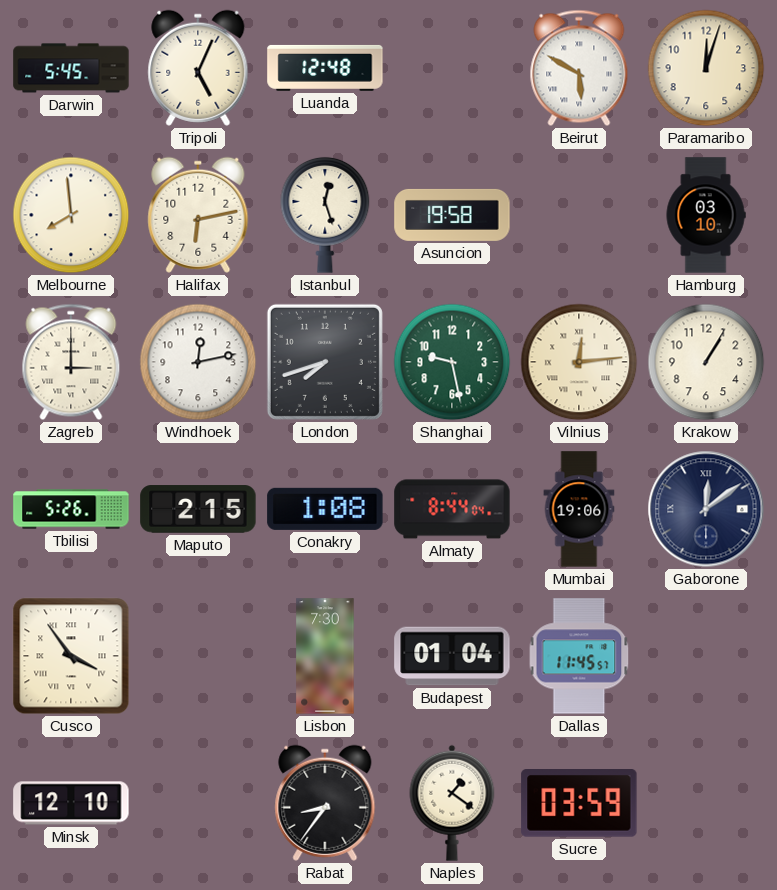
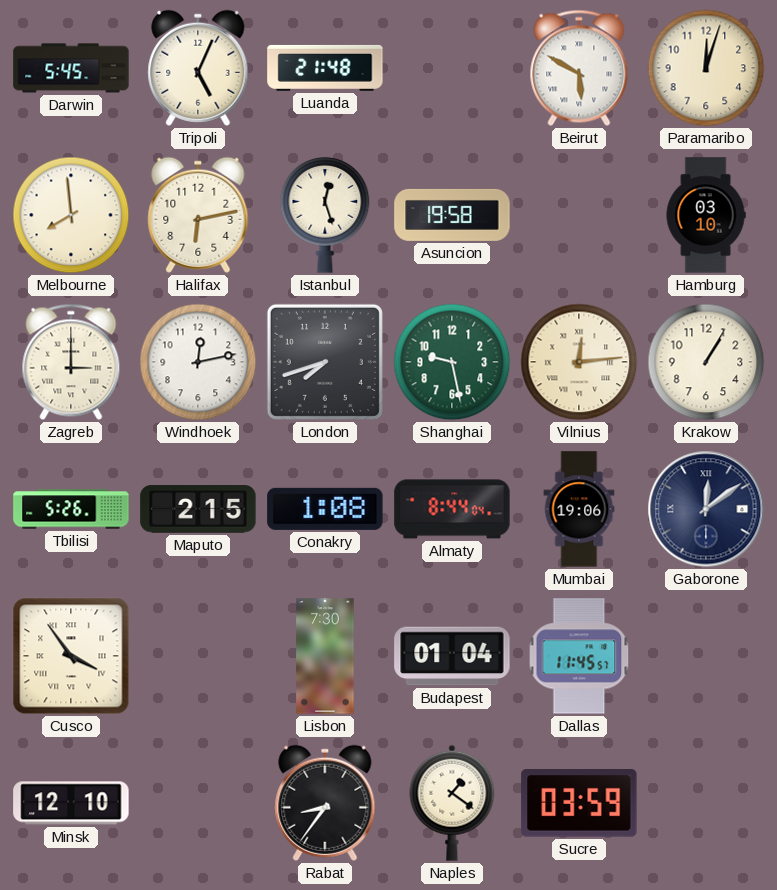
Luanda: 12:48 -> 21:48 (325, 68)
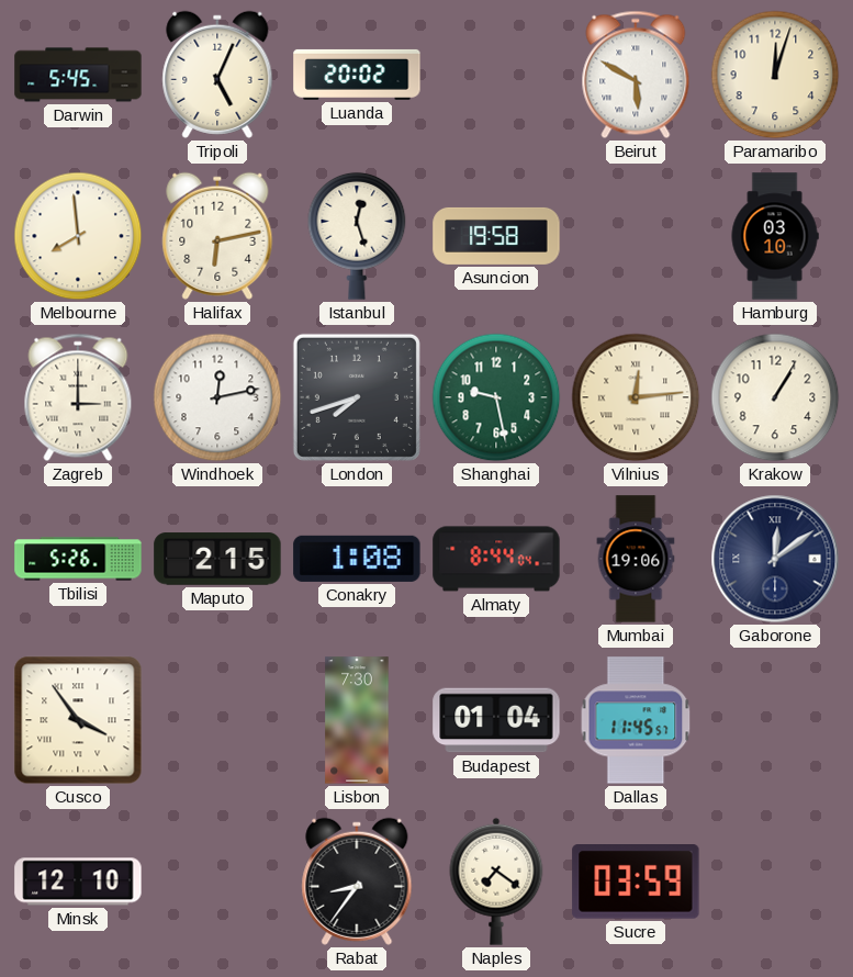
Luanda: 21:48 -> 20:02 (357, 75)
Naples: 1:21 -> 7:21 (496, 881)
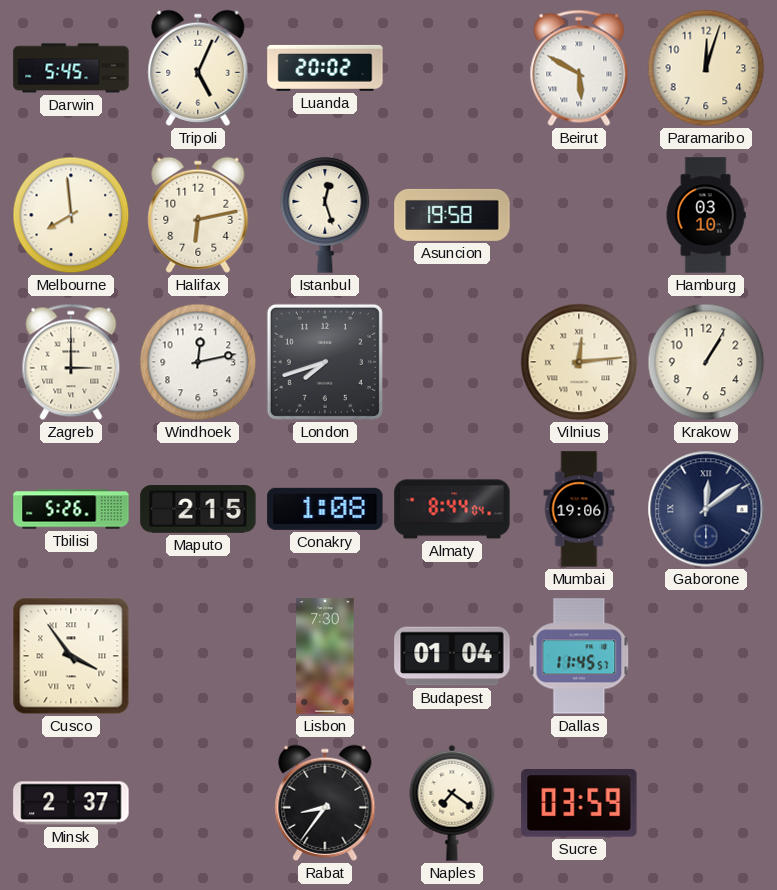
Shanghai: 9:28 -> none (496, 397)
Minsk: 12:10 -> 2:37 (71, 803)
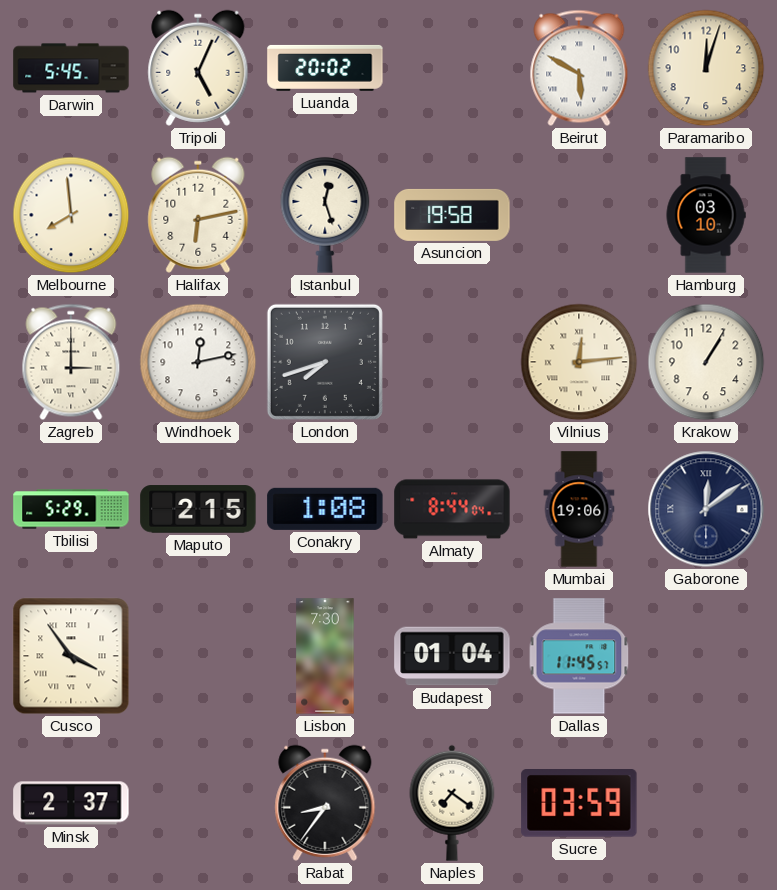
Tbilisi: 5:26 -> 5:29 (71, 509)
